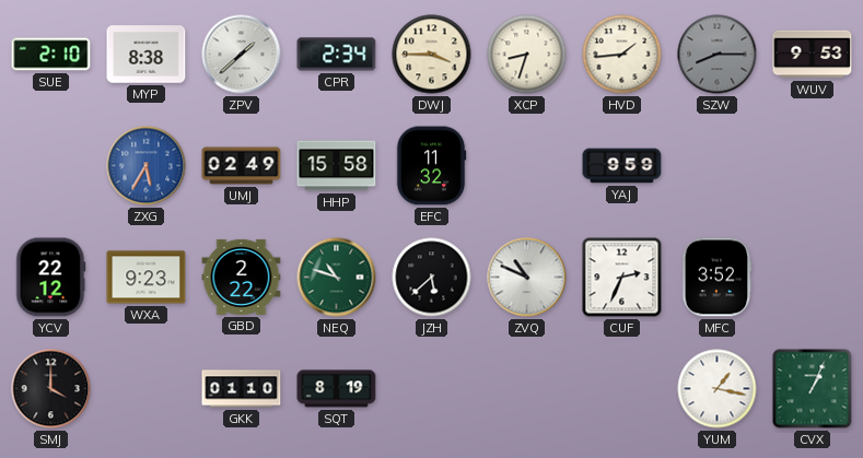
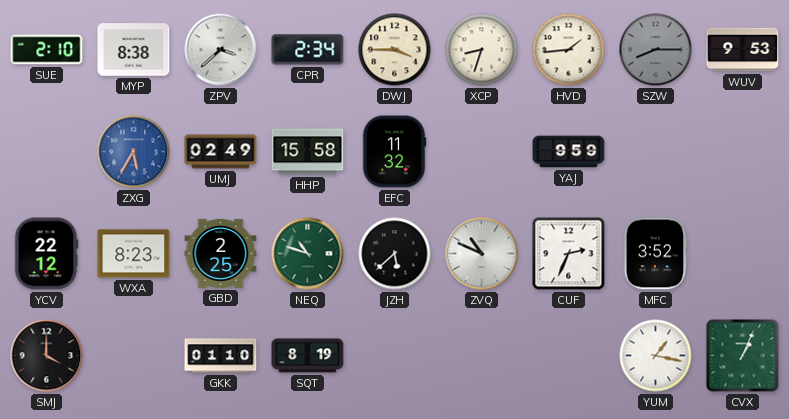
ZPV: 1:38 -> 3:38 (221, 50)
WXA: 9:23 -> 8:23 (134, 254)
GBD: 2:22 -> 2:25 (221, 253)
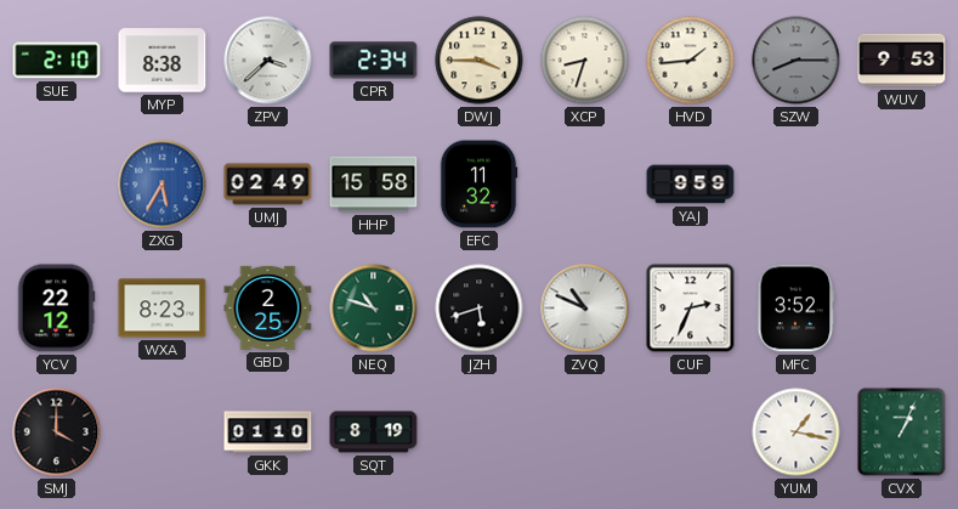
JZH: 5:38 -> 5:42 (480, 309)
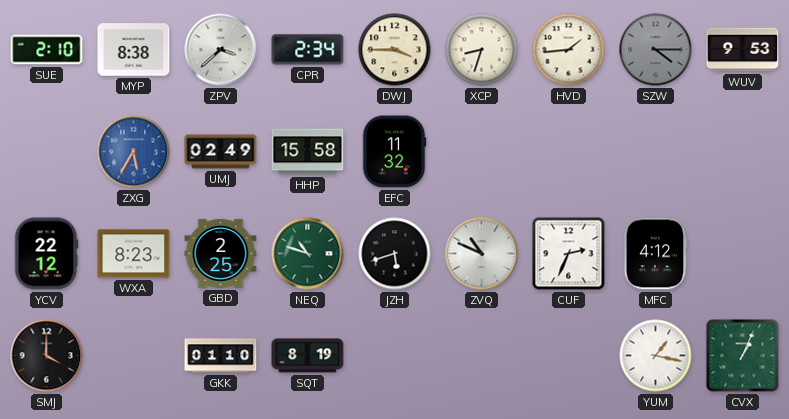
SZW: 8:15 -> 4:15 (656, 50)
YAJ: 9:59 -> none (691, 185)
MFC: 3:52 -> 4:12 (656, 254)
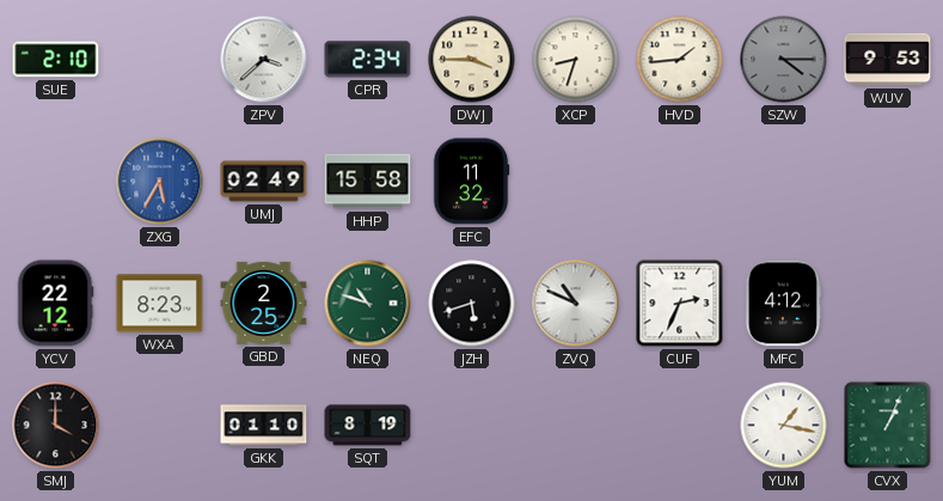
MYP: 8:38 -> none (134, 50)
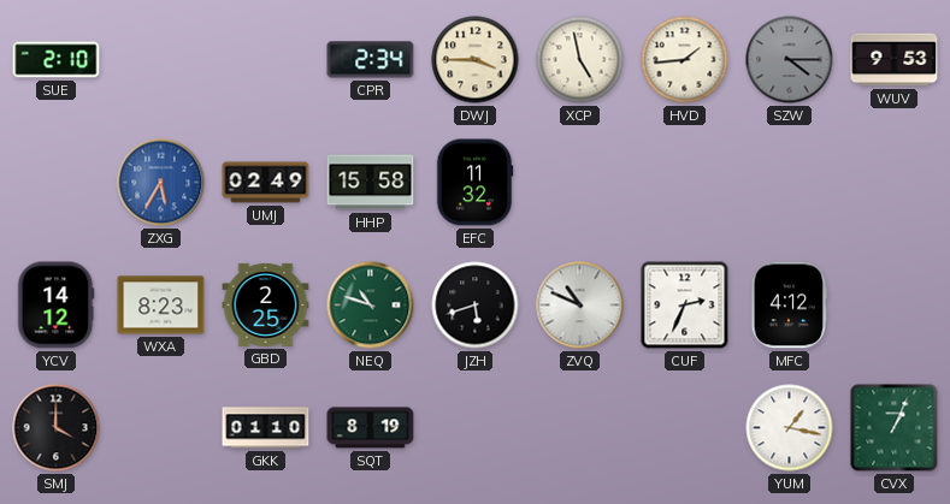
ZPV: 3:38 -> none (264, 60)
XCP: 8:33 -> 4:58 (580, 60)
YCV: 22:12 -> 14:12 (55, 306)
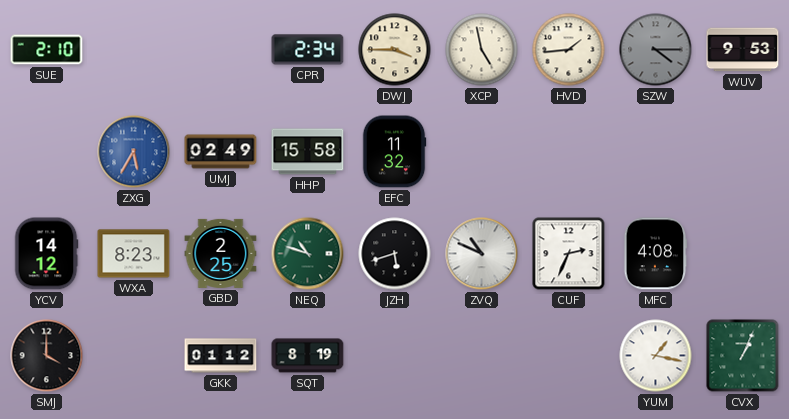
MFC: 4:12 -> 4:08 (656, 254)
GKK: 01:10 -> 01:12 (221, 356)
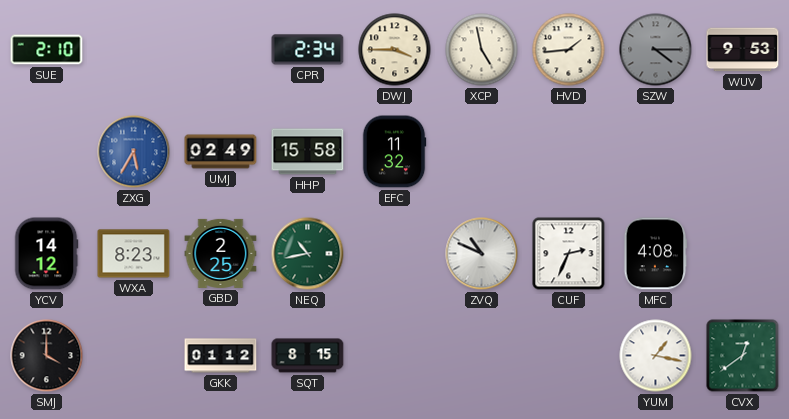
NEQ: 10:48 -> 10:43 (308, 254)
JZH: 5:42 -> none (395, 254)
SQT: 8:19 -> 8:15 (308, 356)
CVX: 1:04 -> 12:39 (743, 356)
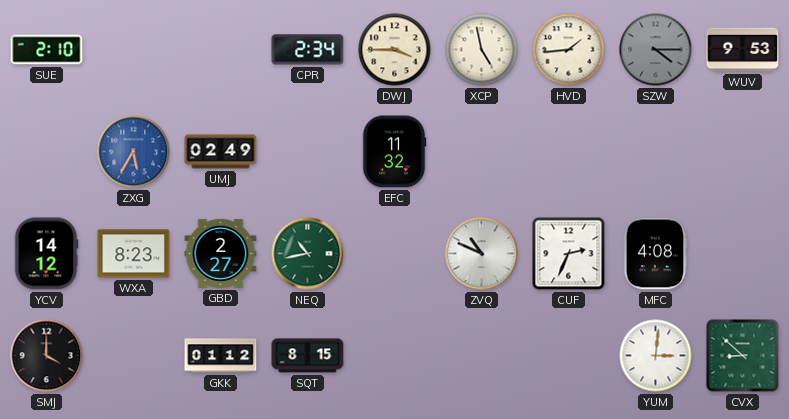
HHP: 15:58 -> none (308, 152)
GBD: 2:25 -> 2:27 (221, 253)
YUM: 1:17 -> 3:01 (656, 356)
CVX: 12:39 -> 8:52 (743, 356)
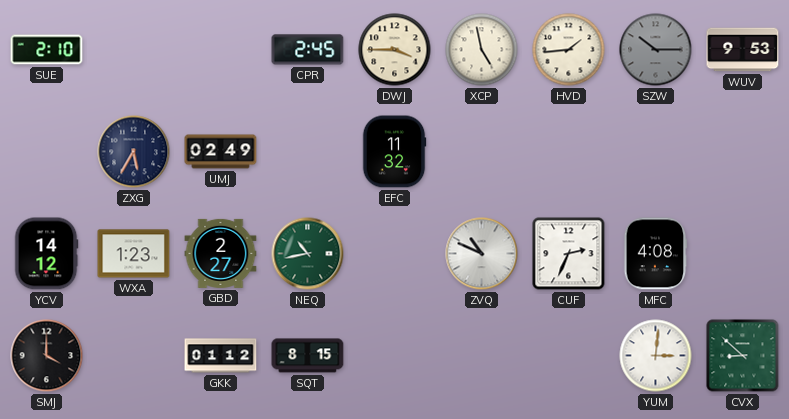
CPR: 2:34 -> 2:45 (308, 50)
SZW: 4:15 -> 10:15 (656, 50)
ZXG dial: blue -> navy (134, 152)
WXA: 8:23 -> 1:23 (134, 254)
